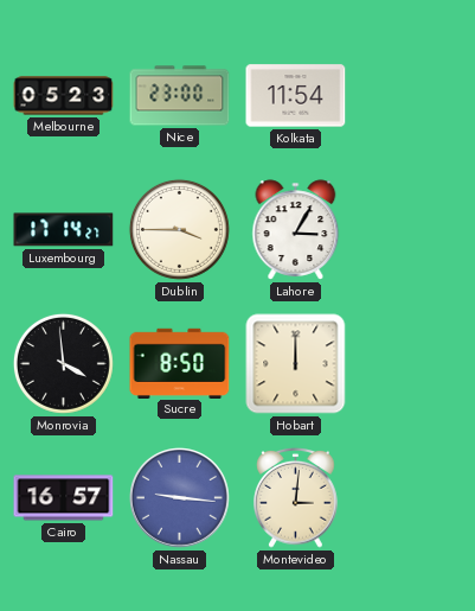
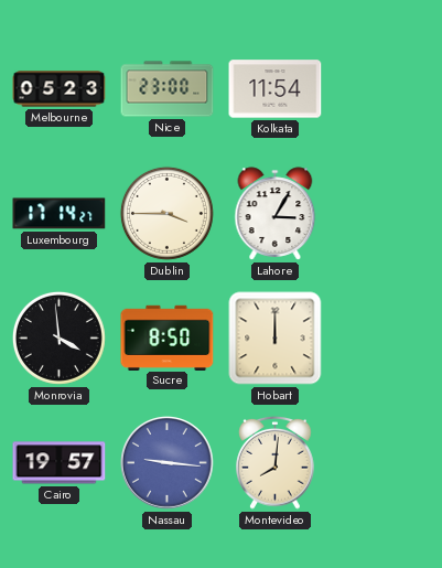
Cairo: 16:57 -> 19:57 (60, 463)
Montevideo: 3:01 -> 8:01 (276, 462)
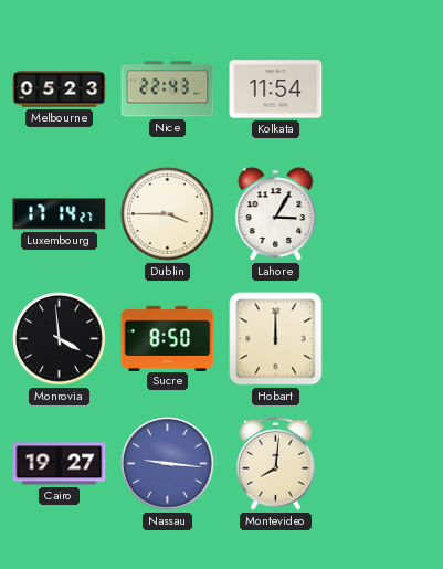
Nice: 23:00 -> 22:43 (168, 89)
Cairo: 19:57 -> 19:27 (60, 464)
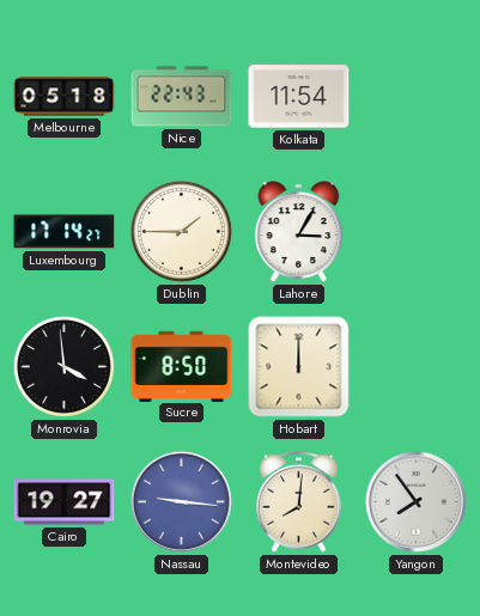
Melbourne: 05:23 -> 05:18 (65, 97)
Dublin: 3:45 -> 1:45 (181, 231)
Yangon: none -> 7:54 (417, 502)
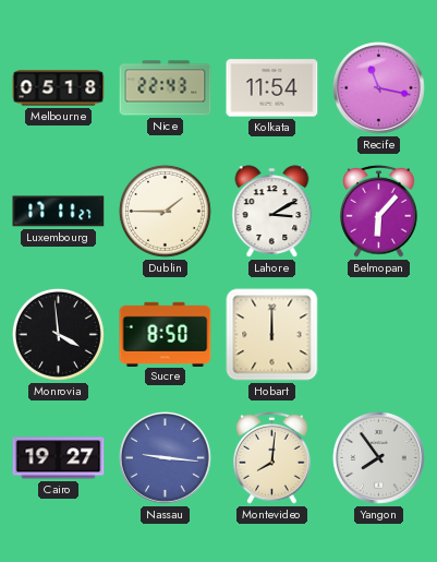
Recife: none -> 11:17 (379, 88)
Luxembourg: 17:14 -> 17:11 (59, 212)
Lahore: 3:05 -> 3:10 (272, 212)
Belmopan: none -> 6:07 (379, 211)
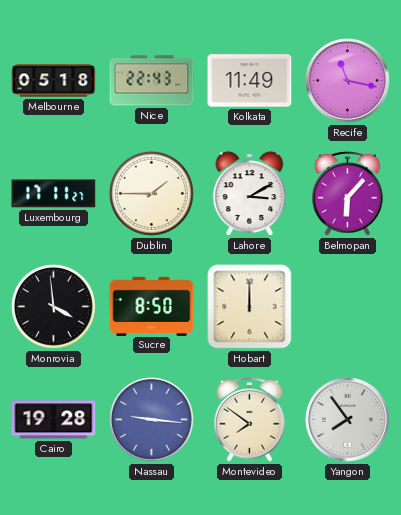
Kolkata: 11:54 -> 11:49 (250, 81)
Cairo: 19:27 -> 19:28 (54, 420)
Montevideo: 8:01 -> 7:51 (250, 419)
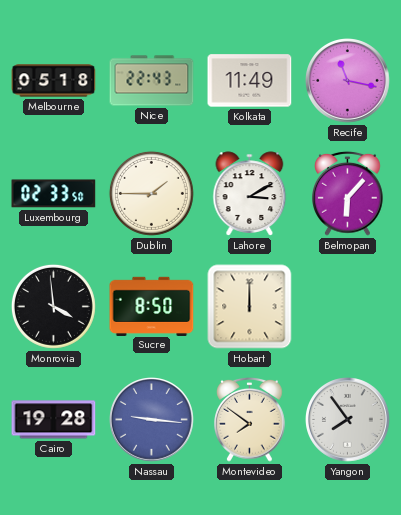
Luxembourg: 17:11 -> 02:33 (54, 194)
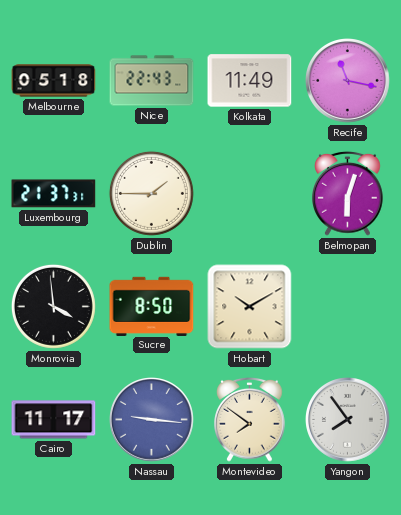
Luxembourg: 02:33 -> 21:37 (54, 194)
Lahore: 3:10 -> none (250, 194)
Belmopan: 6:07 -> 6:03 (348, 193)
Hobart: 12:00 -> 10:10 (250, 307)
Cairo: 19:28 -> 11:17 (54, 420)
